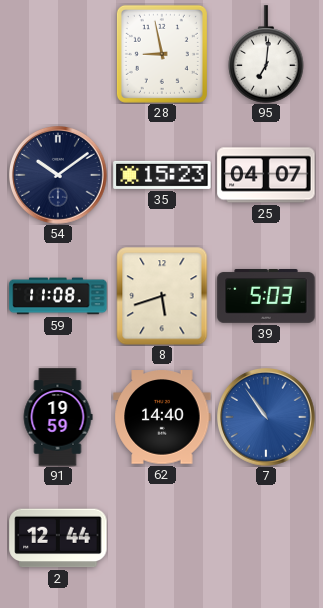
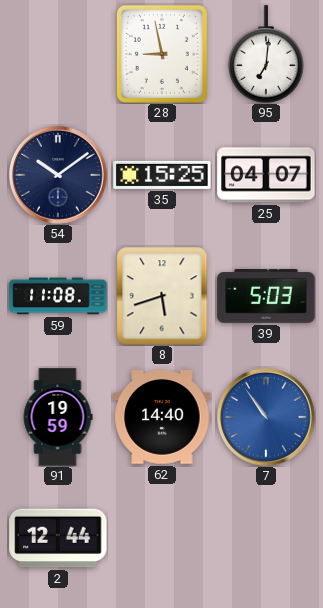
35: 15:23 -> 15:25 (162, 175)
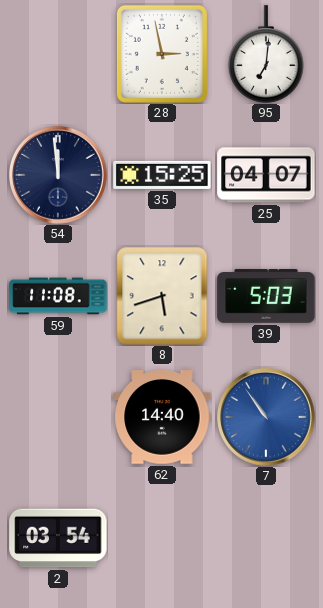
28: 8:58 -> 2:58 (162, 54)
54: 10:09 -> 11:59 (59, 176)
91: 19:59 -> none (58, 417)
2: 12:44 -> 03:54 (58, 538)
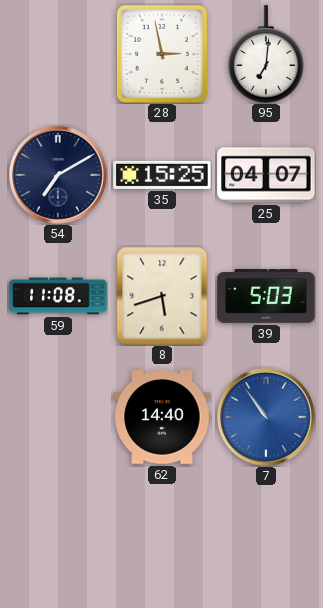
54: 11:59 -> 7:10 (59, 176)
2: 03:54 -> none (58, 538)
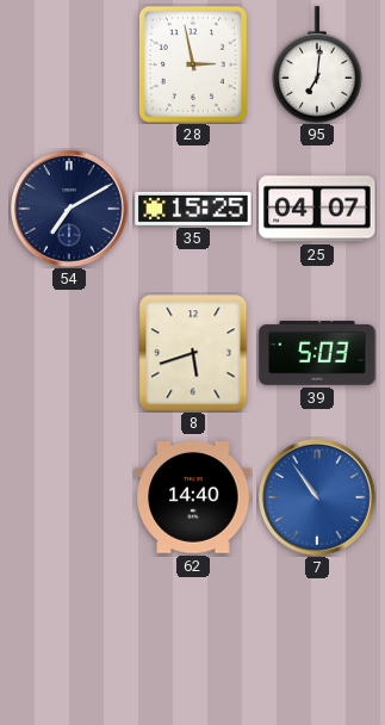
59: 11:08 -> none (58, 296)
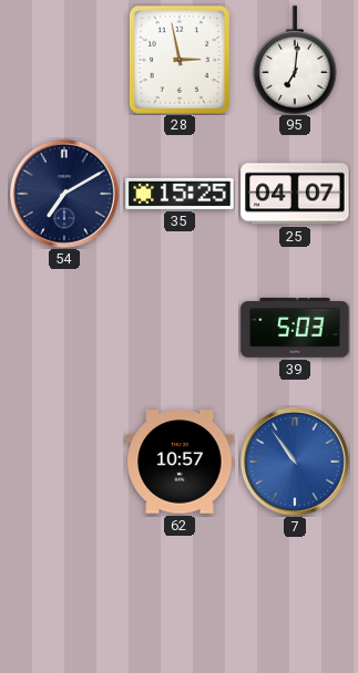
8: 5:42 -> none (193, 353)
62: 14:40 -> 10:57 (180, 462)
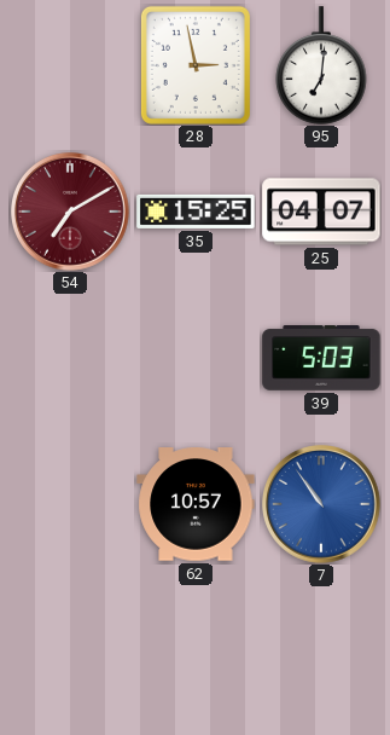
54 dial: navy -> burgundy (71, 213)
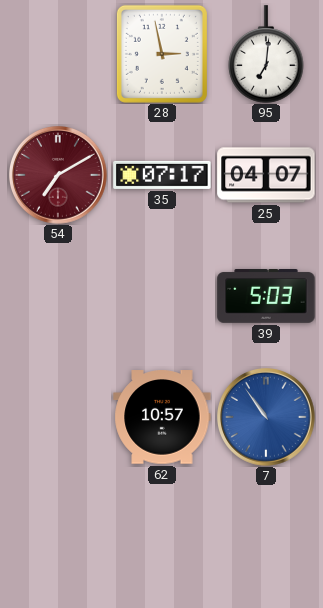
35: 15:25 -> 07:17 (162, 175)
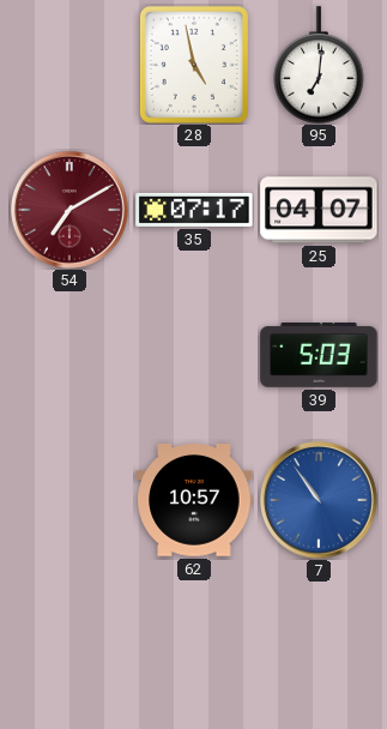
28: 2:58 -> 4:58 (194, 65)
